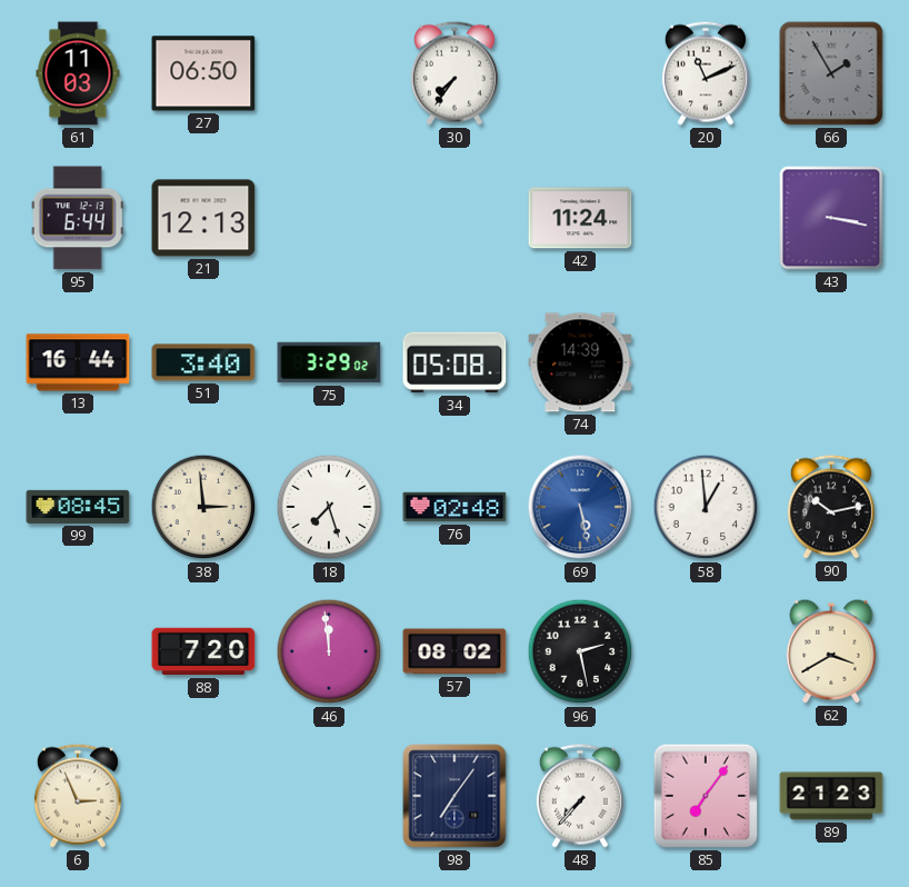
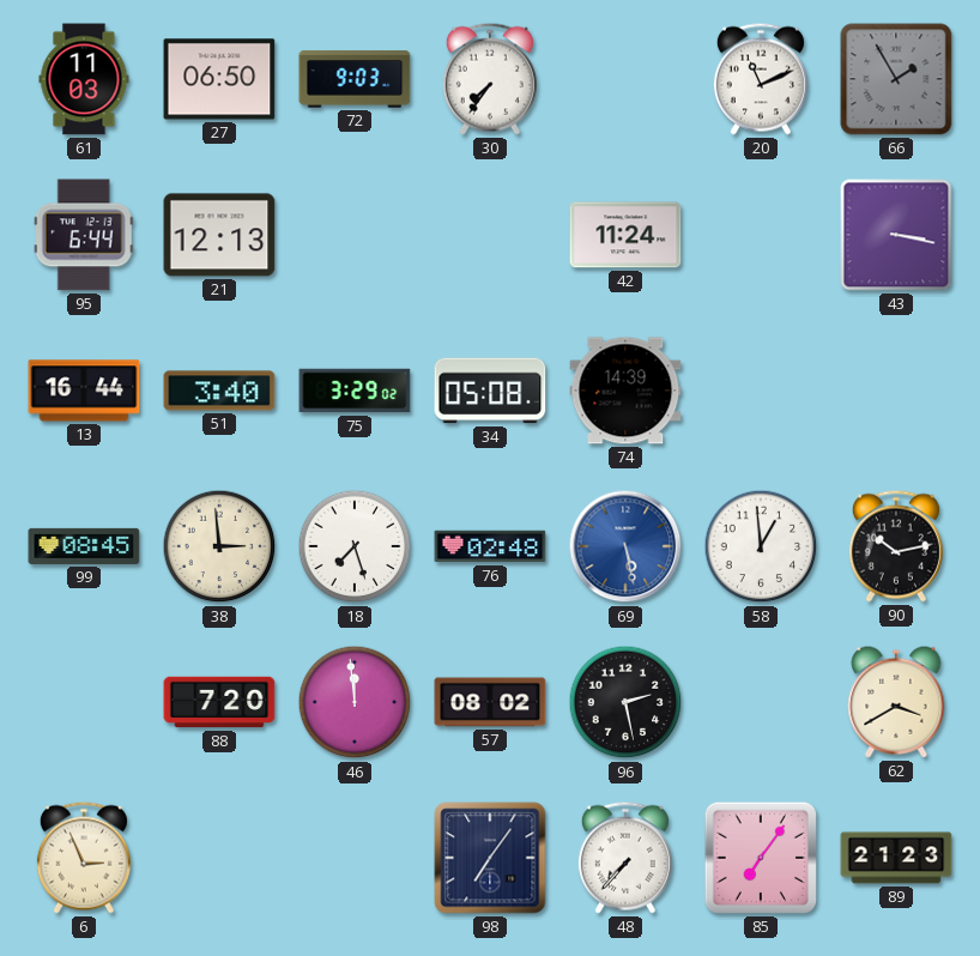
72: none -> 9:03 (355, 79)
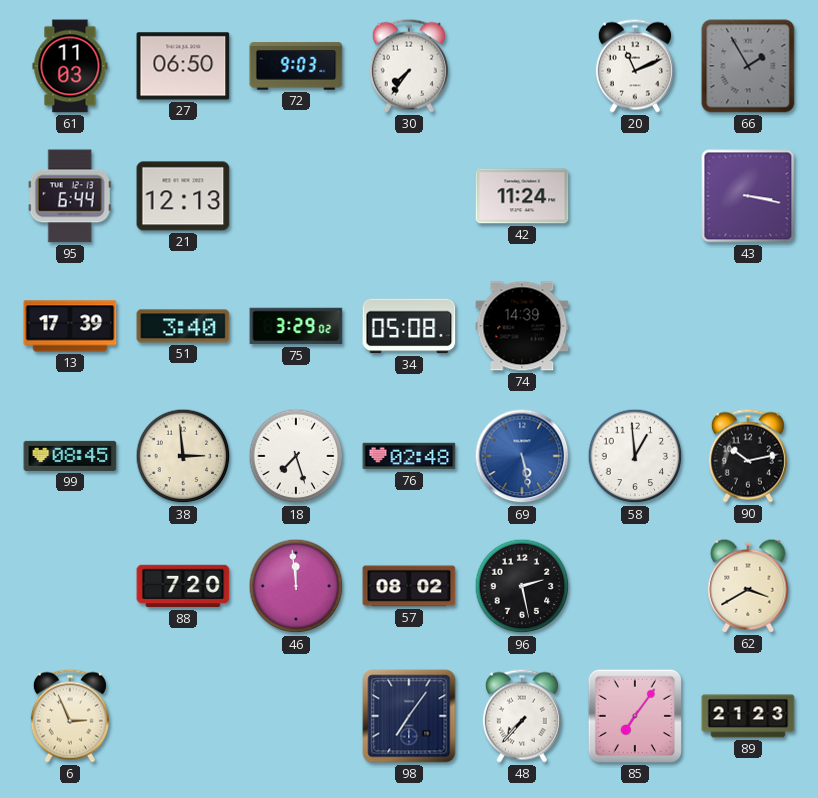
13: 16:44 -> 17:39 (70, 326)
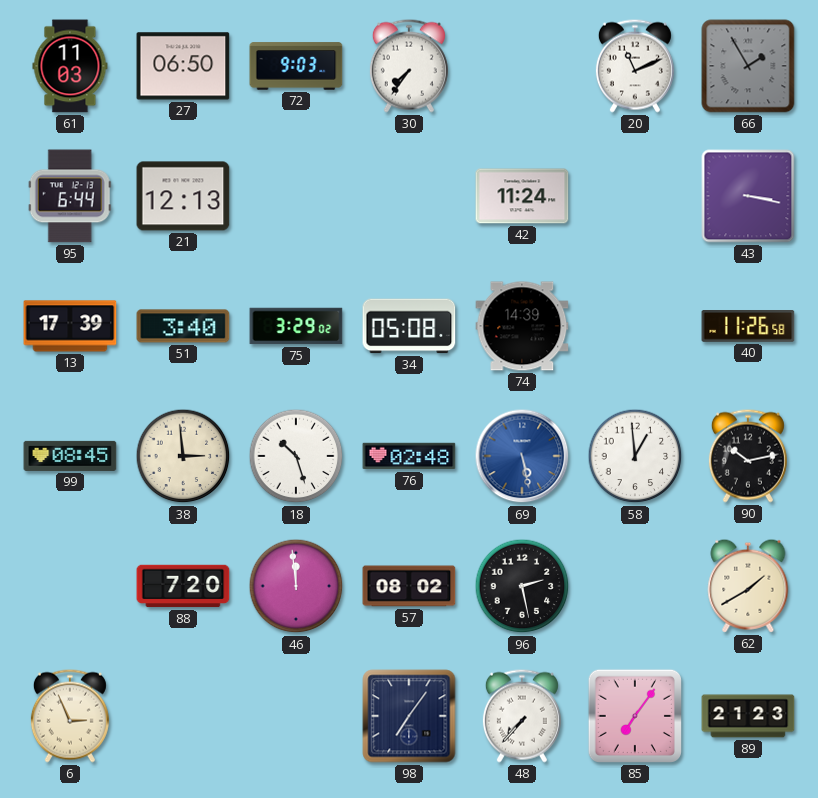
40: none -> 11:26 (748, 327)
18: 7:27 -> 10:27 (296, 456)
62: 3:40 -> 1:40 (748, 586)
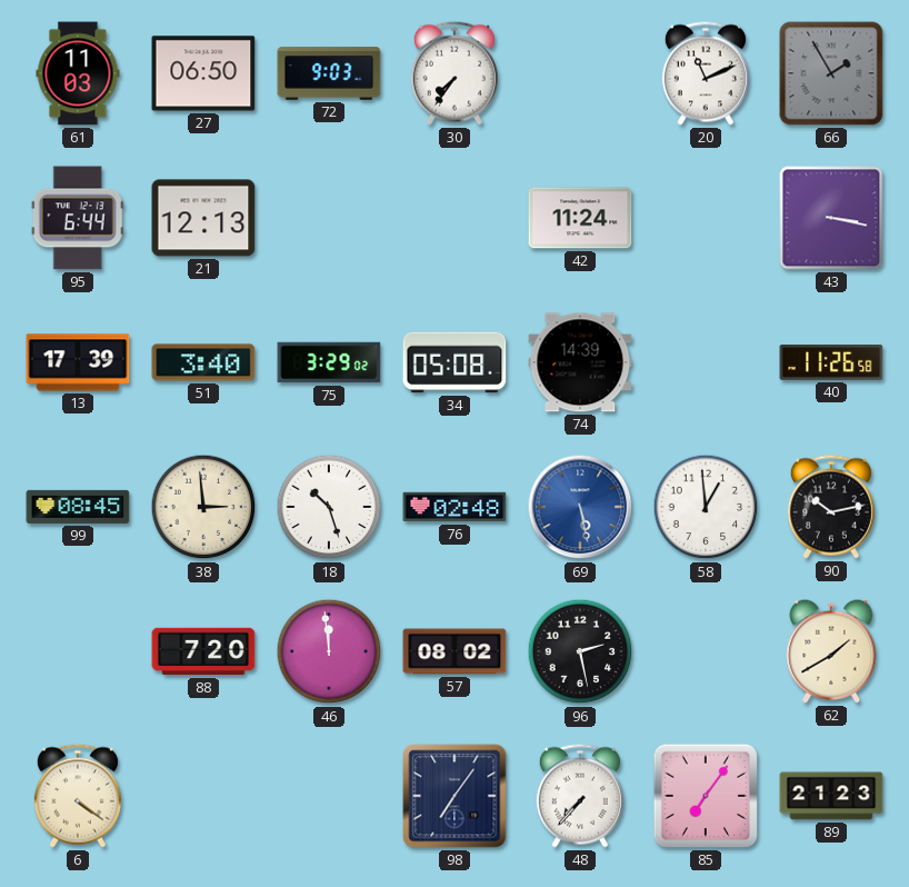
6: 2:56 -> 4:21 (78, 796)
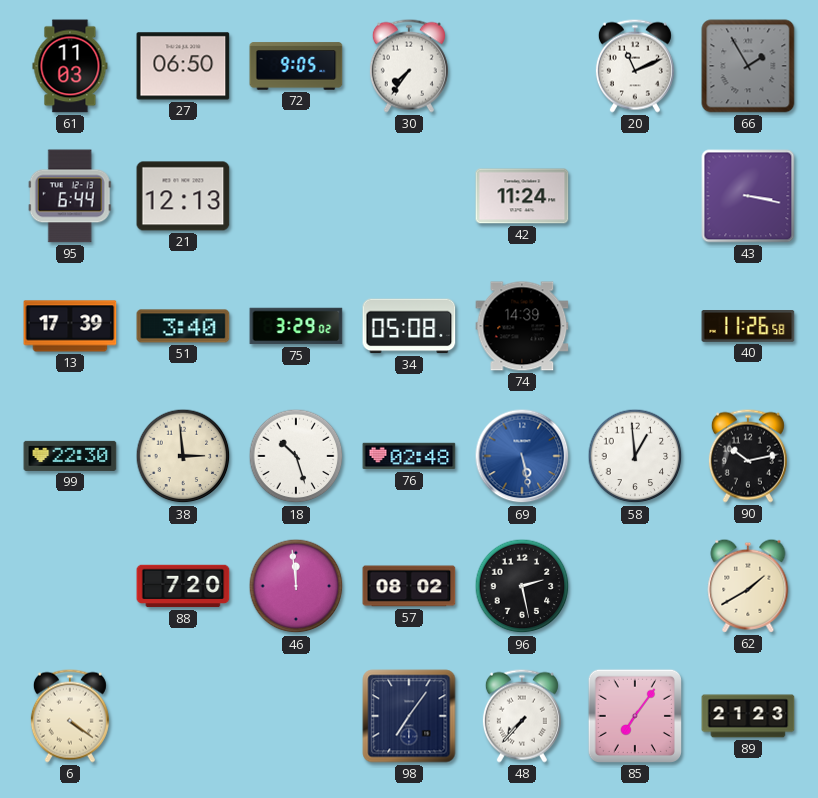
72: 9:03 -> 9:05 (296, 66)
99: 08:45 -> 22:30 (70, 456)
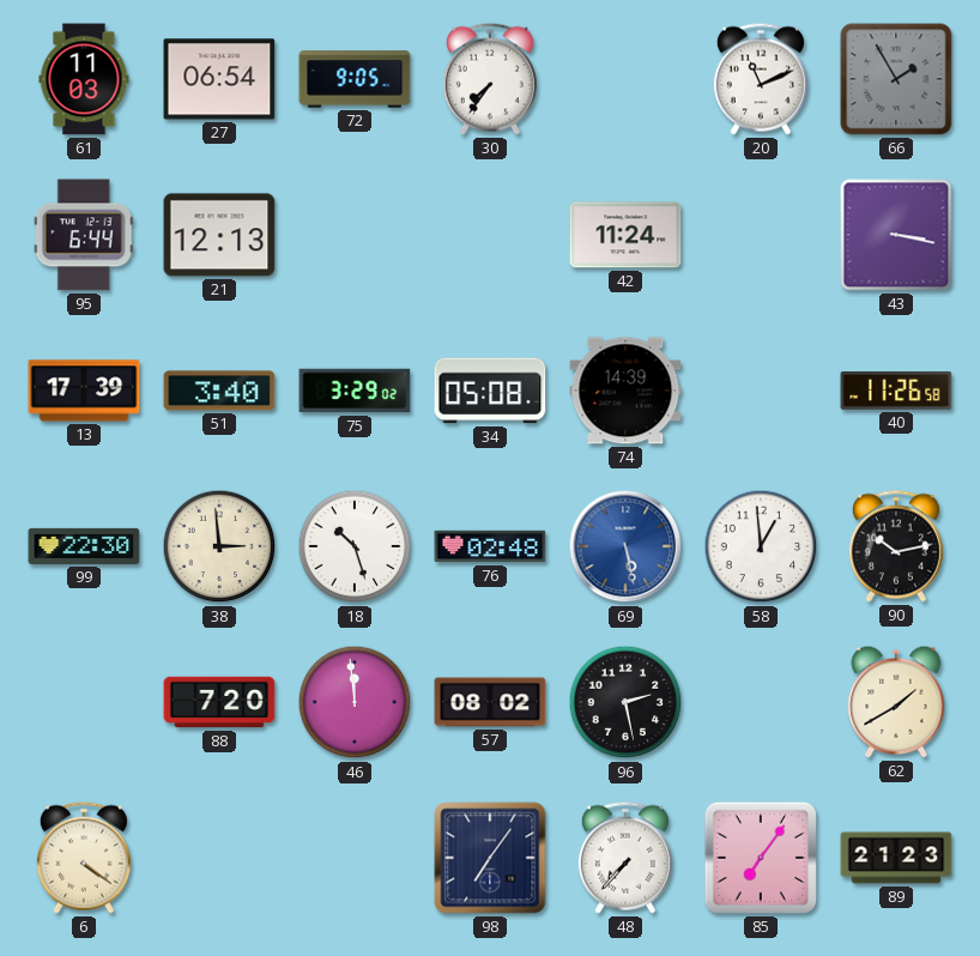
27: 06:50 -> 06:54 (219, 79)
